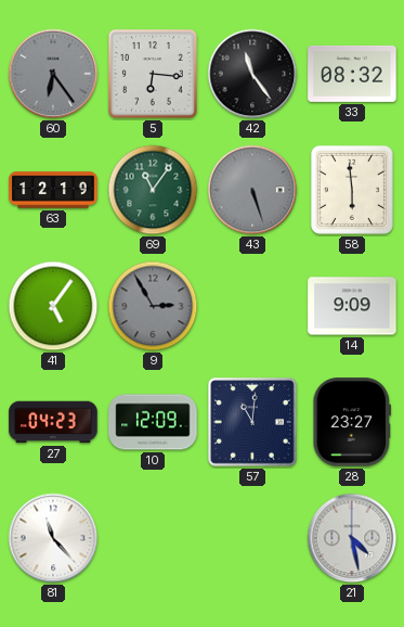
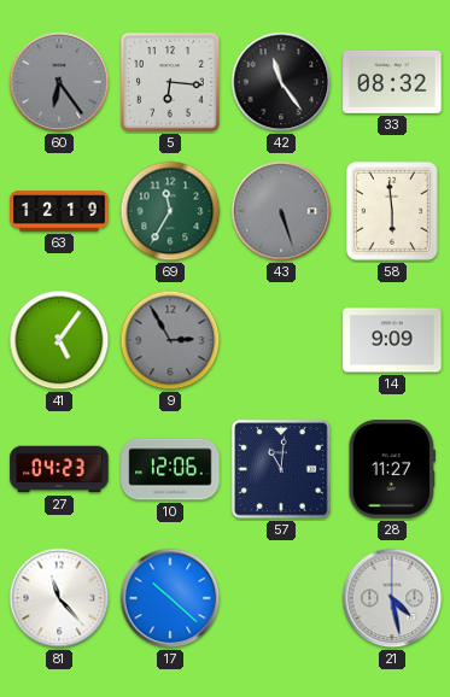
69: 11:06 -> 11:35 (170, 211)
10: 12:09 -> 12:06 (170, 469)
28: 23:27 -> 11:27 (392, 469)
17: none -> 10:22 (170, 598)
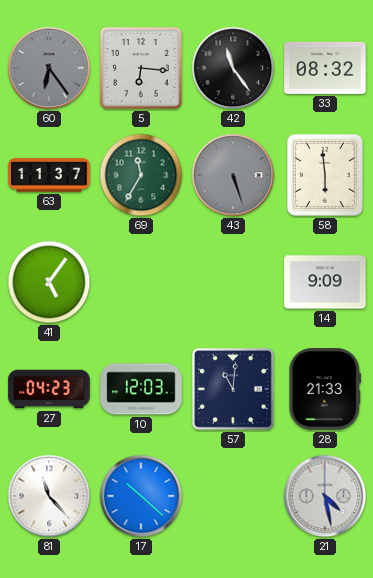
63: 12:19 -> 11:37 (49, 175)
9: 2:55 -> none (170, 340)
10: 12:06 -> 12:03 (141, 389)
28: 11:27 -> 21:33 (325, 389)
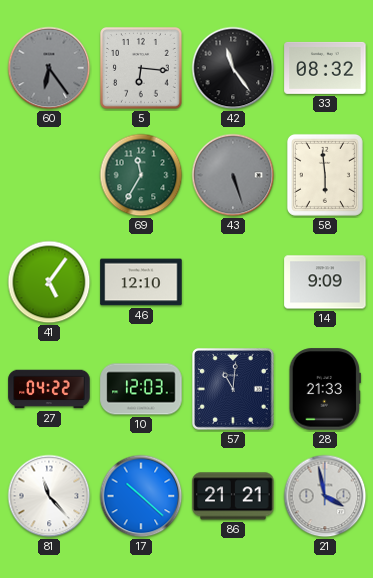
63: 11:37 -> none (49, 175)
46: none -> 12:10 (141, 282)
27: 04:23 -> 04:22 (49, 389)
86: none -> 21:21 (233, 496)
21: 4:28 -> 3:58 (325, 496)
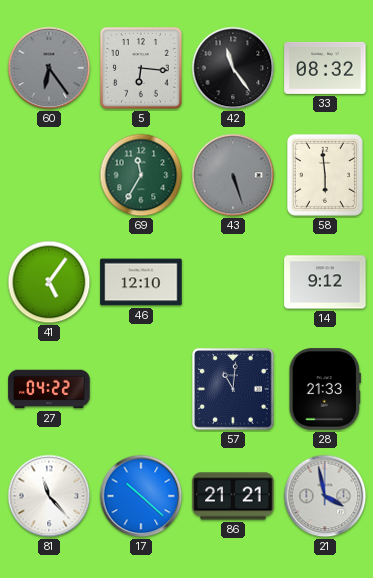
14: 9:09 -> 9:12 (325, 282)
10: 12:03 -> none (141, 389)
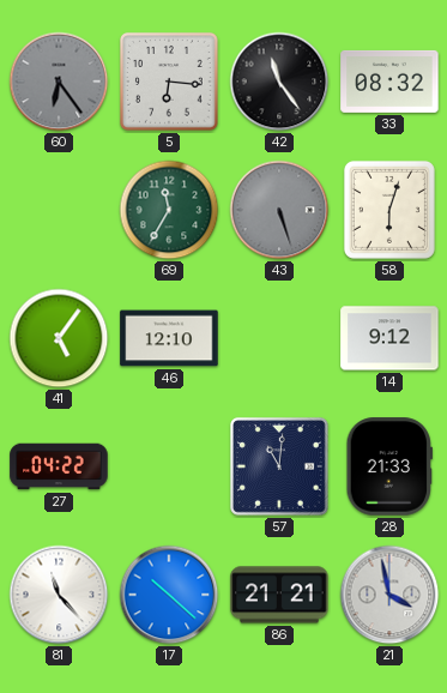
58: 5:59 -> 6:03 (389, 210)
